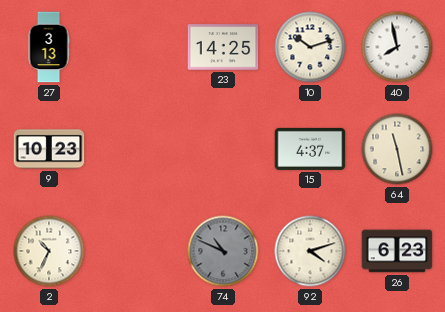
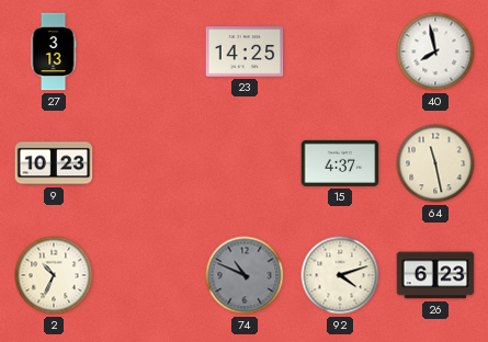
10: 10:12 -> none (310, 47)
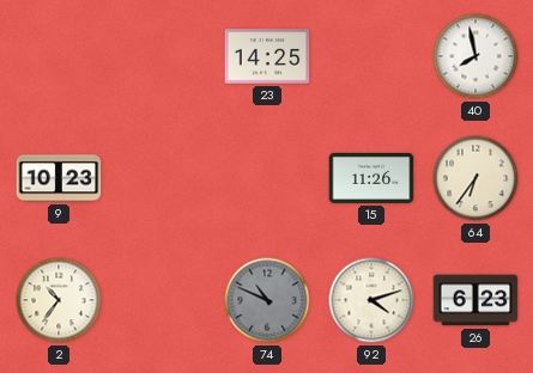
27: 3:13 -> none (54, 52)
15: 4:37 -> 11:26 (371, 178)
64: 11:28 -> 6:36 (476, 178)
2: 10:34 -> 10:36 (59, 300)
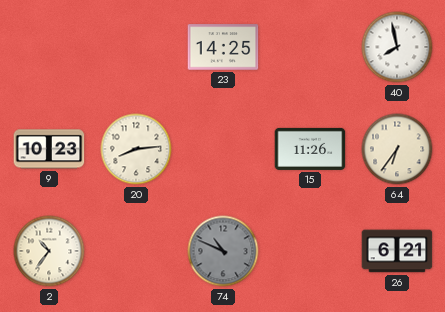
20: none -> 8:14 (136, 149)
92: 4:12 -> none (371, 300)
26: 6:23 -> 6:21 (397, 251)
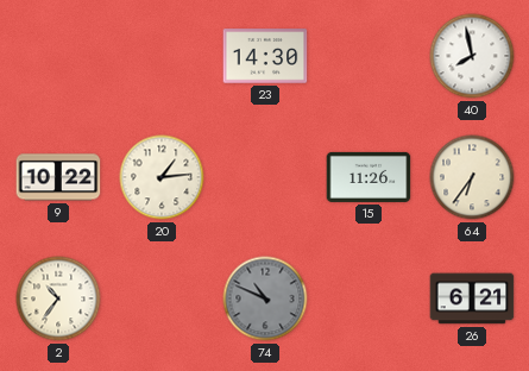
23: 14:25 -> 14:30 (265, 56)
9: 10:23 -> 10:22 (58, 177)
20: 8:14 -> 1:14 (162, 177)
